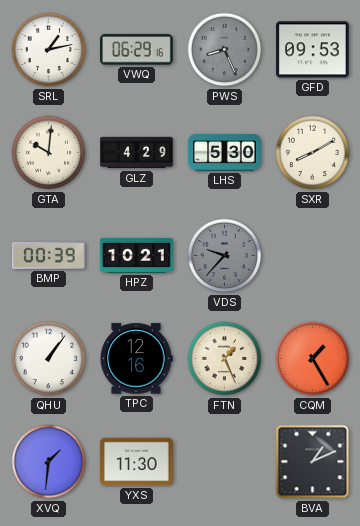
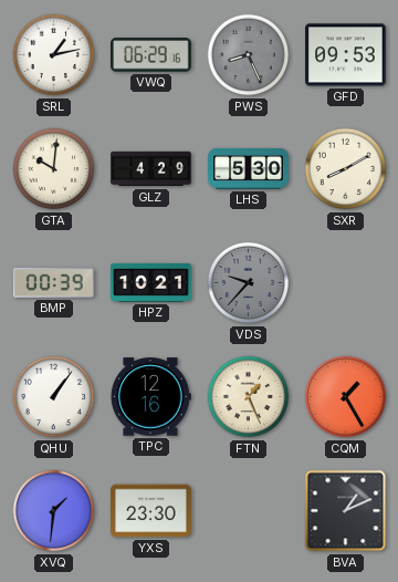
YXS: 11:30 -> 23:30 (151, 511)
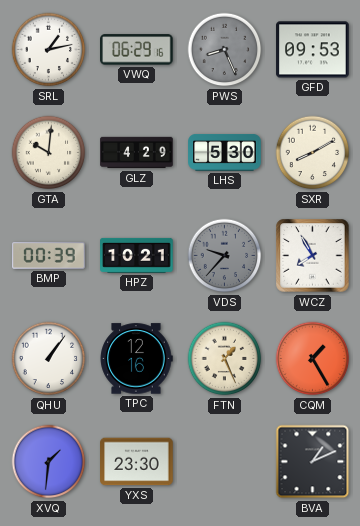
WCZ: none -> 7:55 (313, 256)
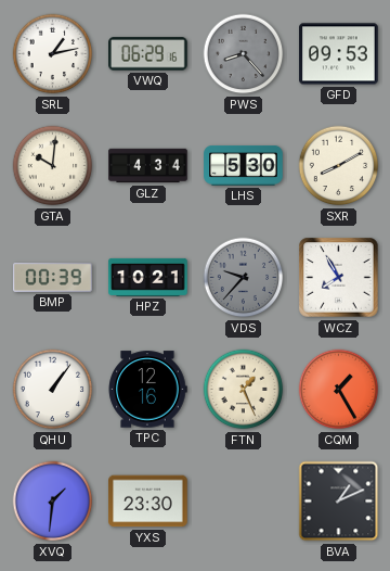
PWS: 8:26 -> 8:23 (244, 54)
GLZ: 4:29 -> 4:34 (148, 166)
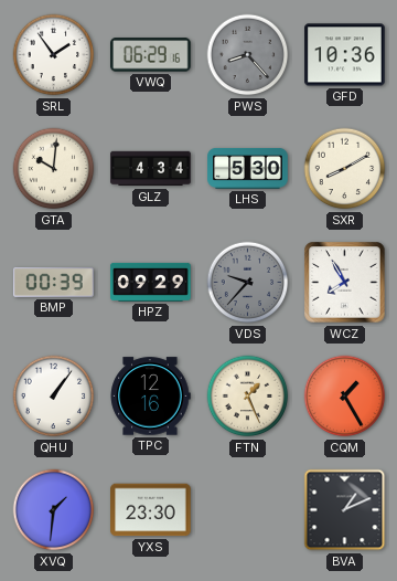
SRL: 1:13 -> 1:54 (54, 55)
GFD: 09:53 -> 10:36 (345, 55)
HPZ: 10:21 -> 09:29 (151, 282)
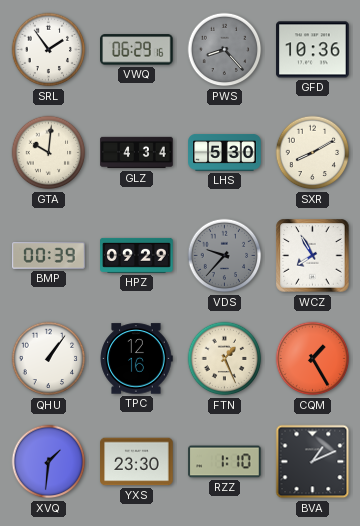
RZZ: none -> 1:10 (225, 462)
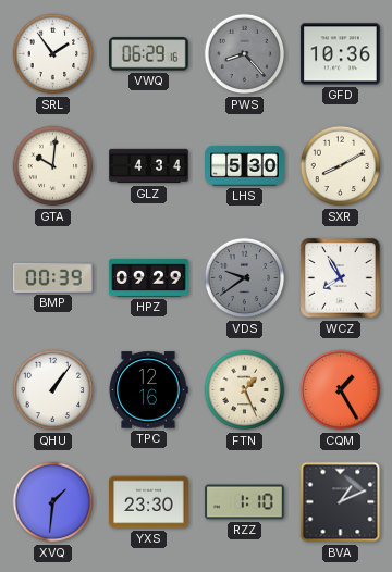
VDS: 9:37 -> 9:39 (245, 278)
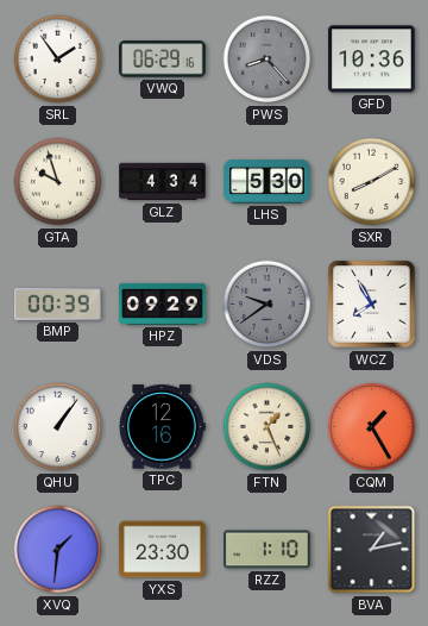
GTA: 10:01 -> 9:57 (58, 182)
BVA: 1:11 -> 1:13 (372, 550)
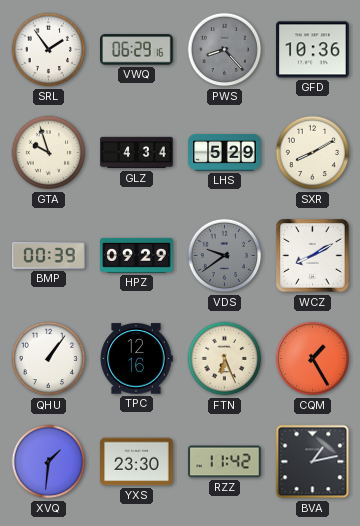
LHS: 5:30 -> 5:29 (225, 153)
WCZ: 7:55 -> 8:10 (313, 256)
FTN: 1:26 -> 6:26 (225, 359)
RZZ: 1:10 -> 11:42 (225, 462)
